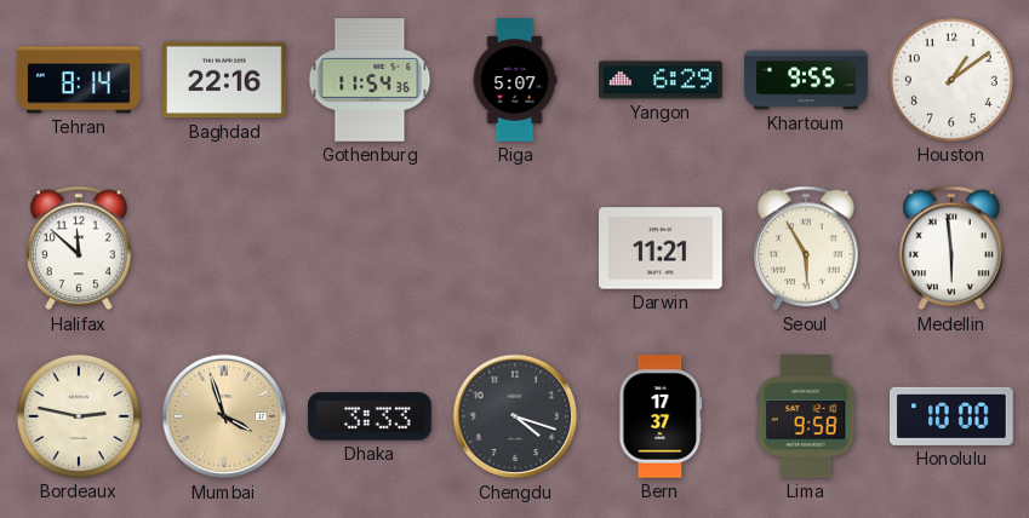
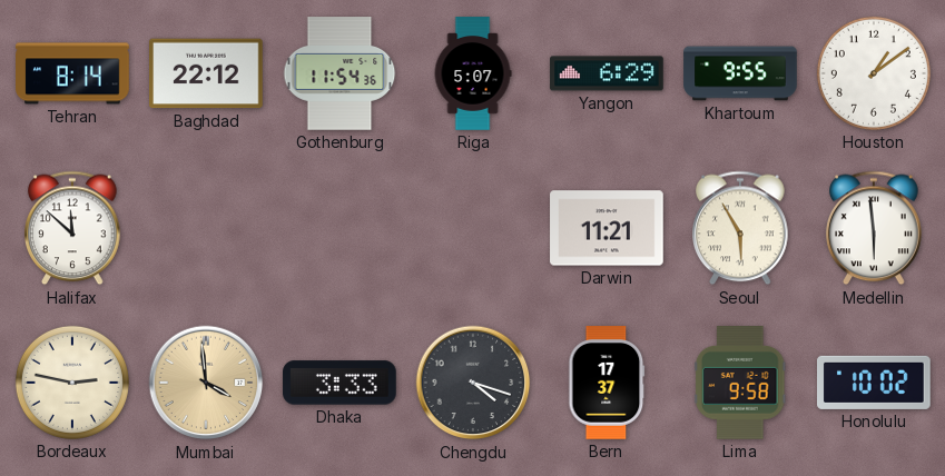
Baghdad: 22:16 -> 22:12 (207, 73)
Mumbai: 3:57 -> 3:59 (206, 383)
Honolulu: 10:00 -> 10:02 (874, 383)
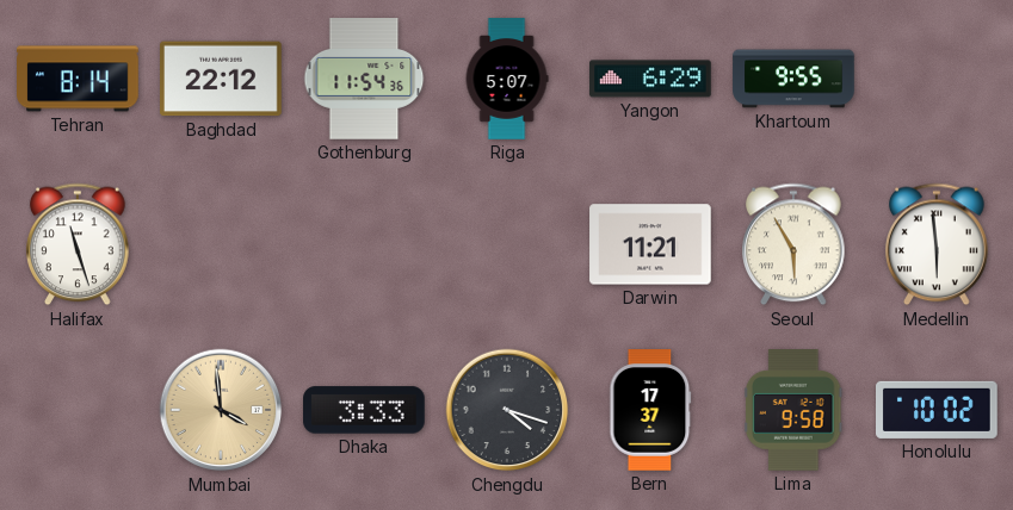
Houston: 1:09 -> none (874, 73)
Halifax: 11:52 -> 11:27 (78, 244)
Bordeaux: 2:47 -> none (72, 383)
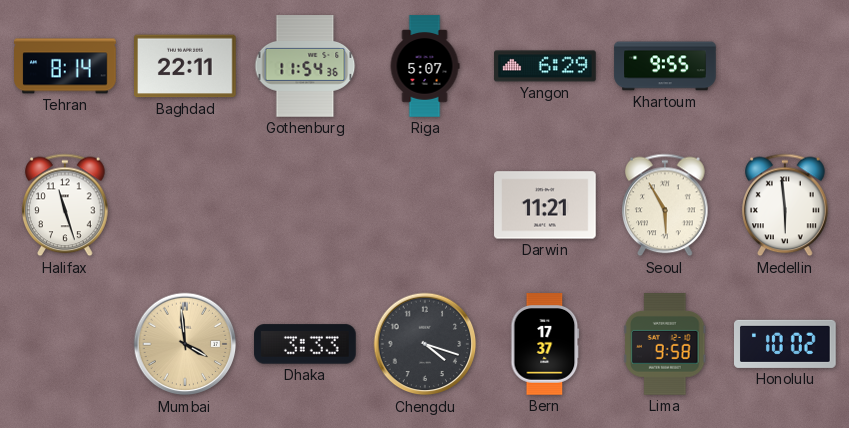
Baghdad: 22:12 -> 22:11 (186, 66)
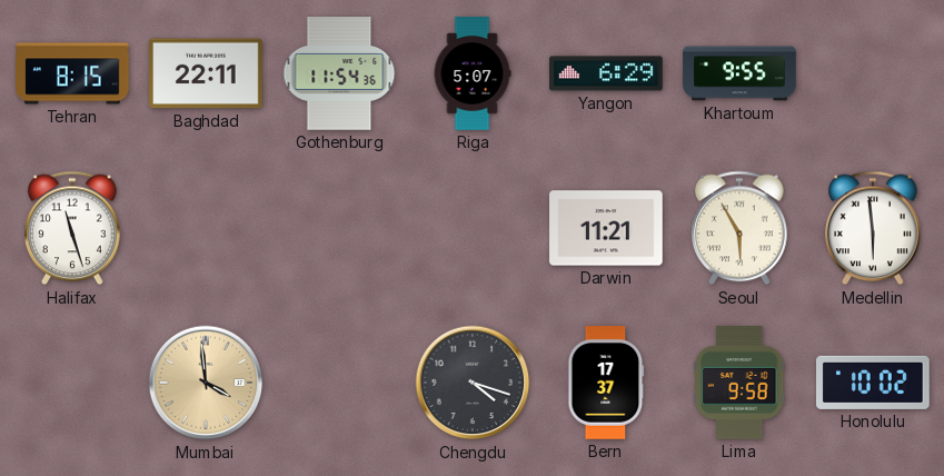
Tehran: 8:14 -> 8:15 (72, 73)
Dhaka: 3:33 -> none (305, 344)
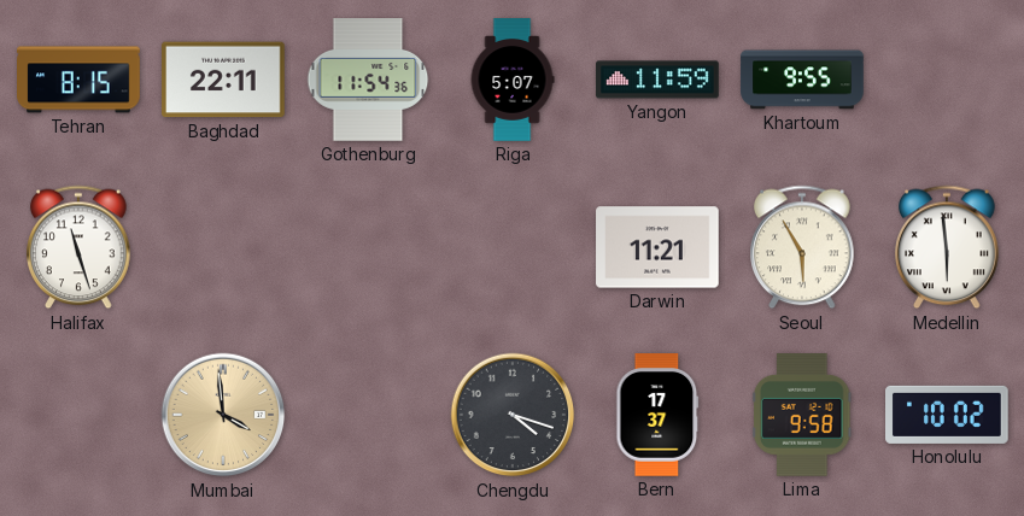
Yangon: 6:29 -> 11:59 (657, 80)
